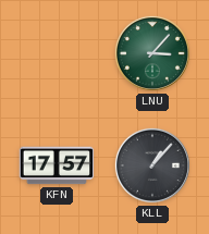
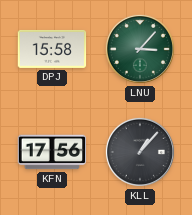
DPJ: none -> 15:58 (52, 49)
KFN: 17:57 -> 17:56 (52, 152)
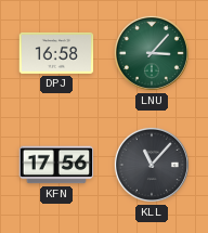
DPJ: 15:58 -> 16:58 (56, 53)
KLL: 1:07 -> 11:07 (152, 165)
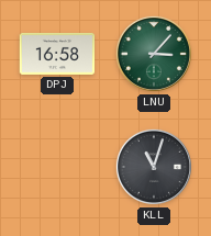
KFN: 17:56 -> none (56, 165)
KLL: 11:07 -> 11:03 (154, 167)
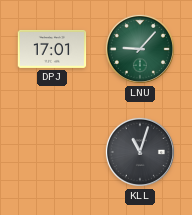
DPJ: 16:58 -> 17:01 (52, 49)
LNU: 3:07 -> 9:07 (140, 49)
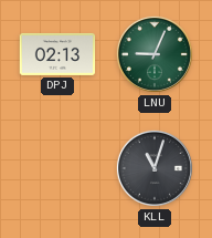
DPJ: 17:01 -> 02:13 (57, 54)
LNU: 9:07 -> 9:04 (155, 54)
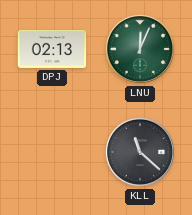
LNU: 9:04 -> 12:04 (140, 49)
KLL: 11:03 -> 11:22 (140, 152)
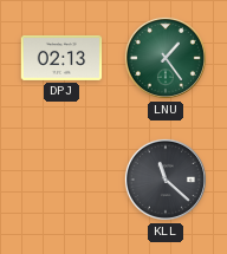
LNU: 12:04 -> 1:24 (166, 58)
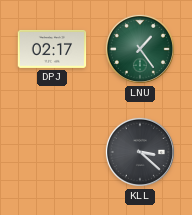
DPJ: 02:13 -> 02:17 (52, 49)
KLL: 11:22 -> 3:22 (140, 152)
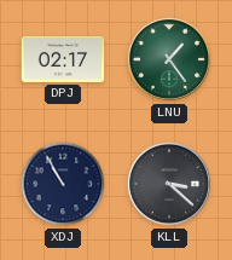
XDJ: none -> 10:55 (63, 184)
